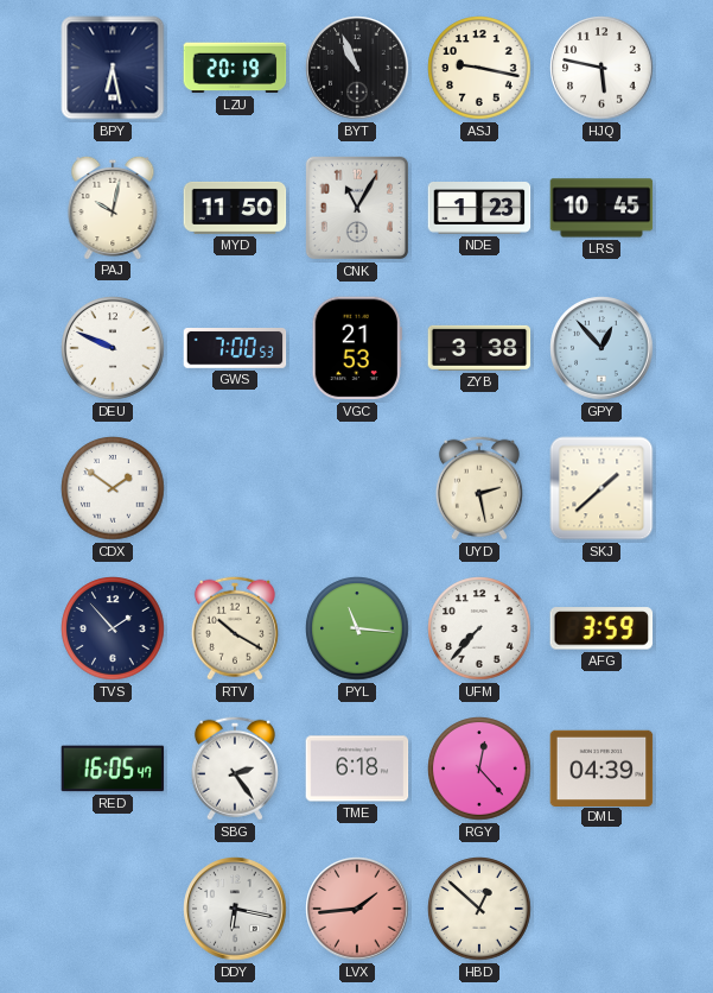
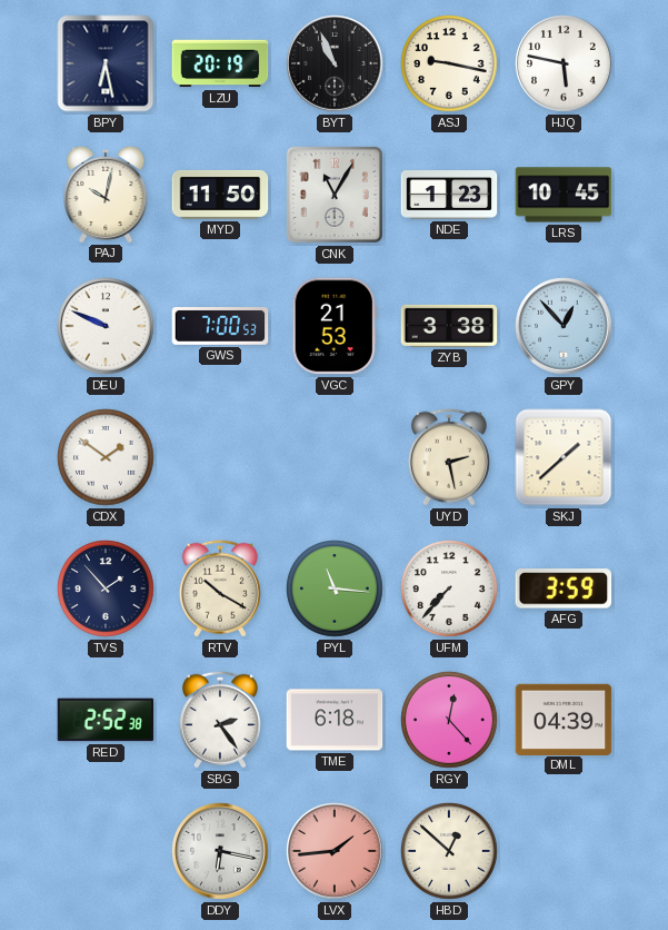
RED: 16:05 -> 2:52 (106, 720)
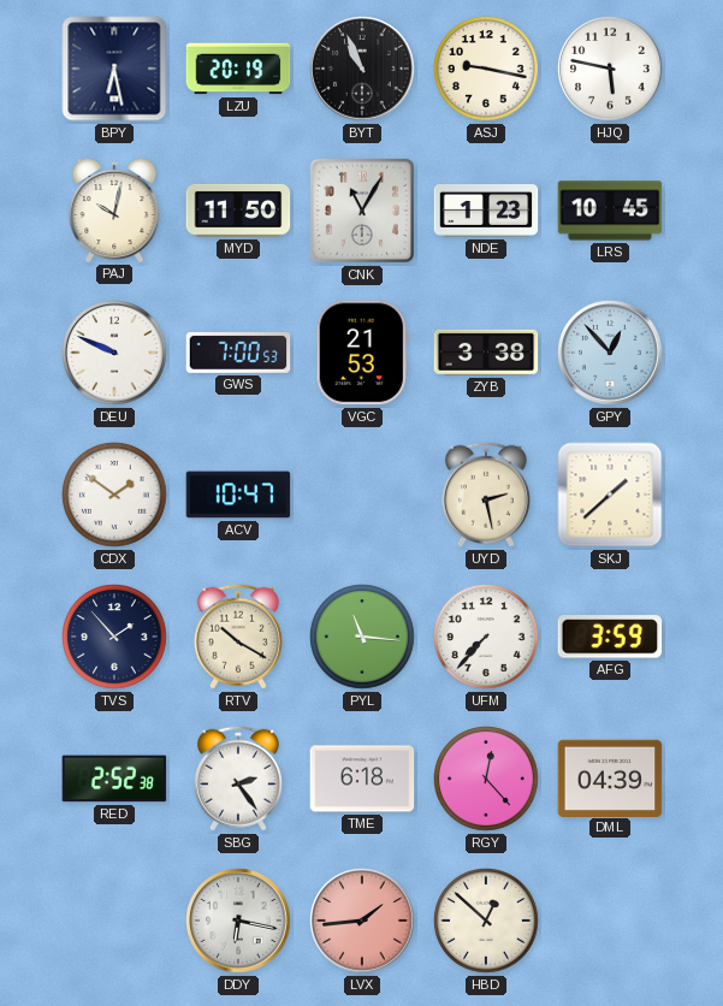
ACV: none -> 10:47 (238, 495)
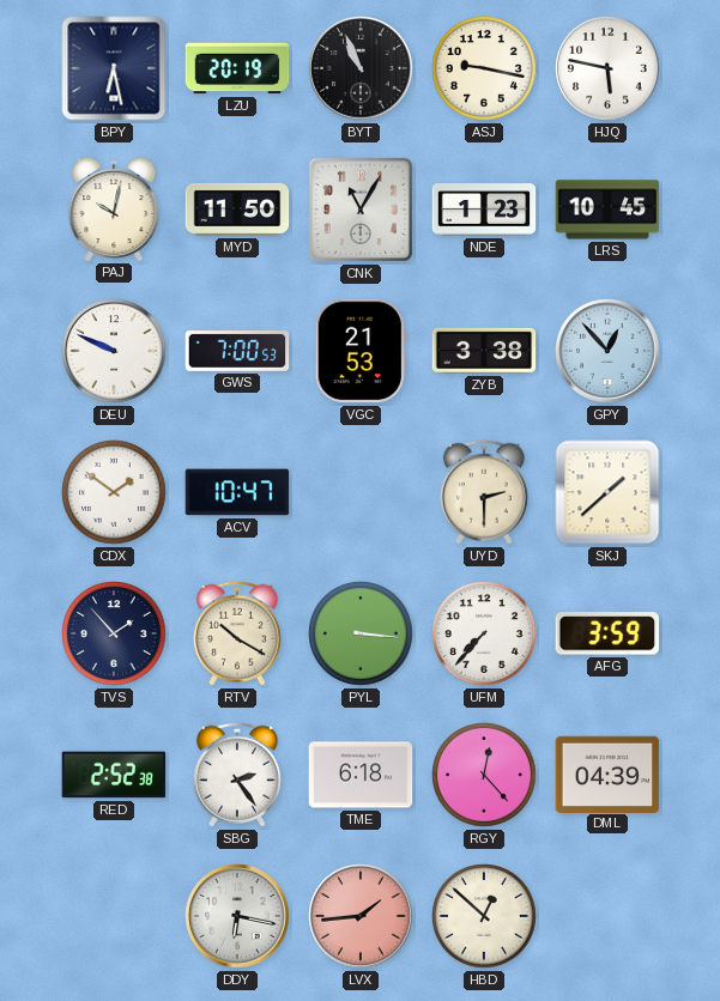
UYD: 2:28 -> 2:30 (484, 492)
PYL: 11:16 -> 3:16 (361, 633)
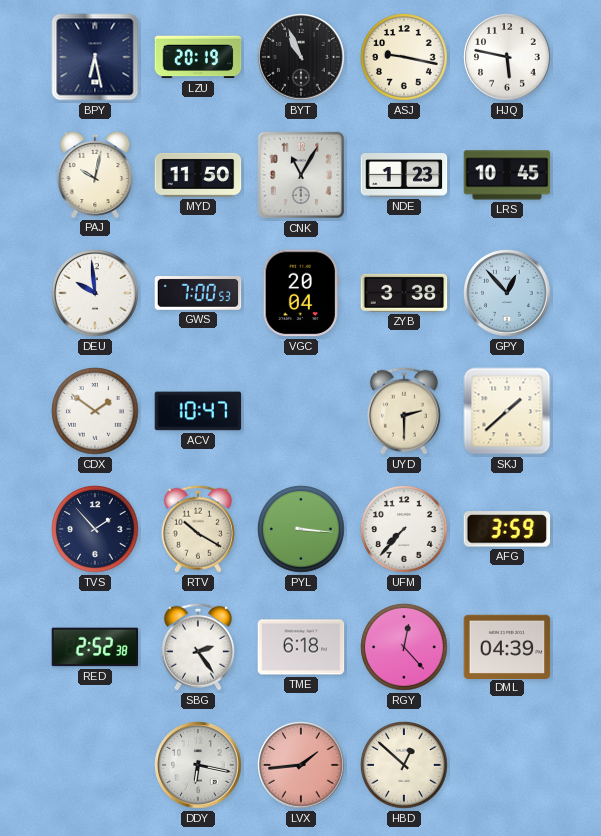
DEU: 9:49 -> 9:59 (95, 293)
VGC: 21:53 -> 20:04 (301, 293)
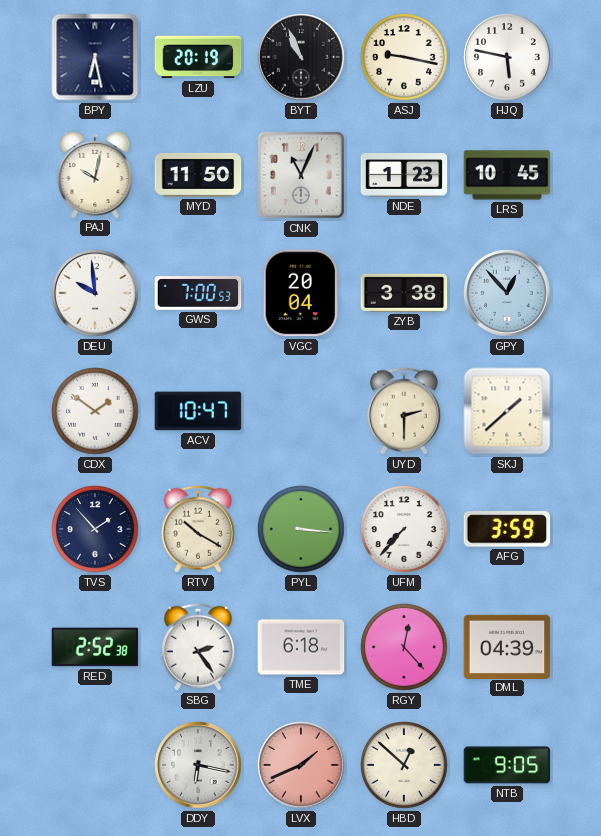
CNK: 11:05 -> 11:04 (301, 175)
LVX: 1:44 -> 1:41 (301, 765)
NTB: none -> 9:05 (507, 765)
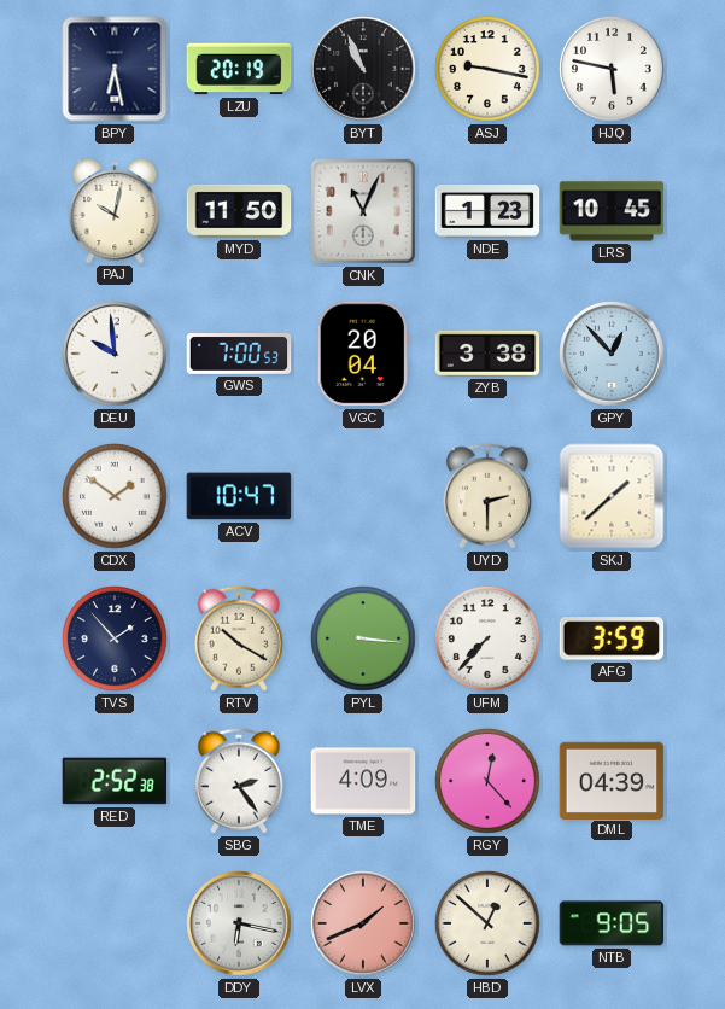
TME: 6:18 -> 4:09 (363, 781)
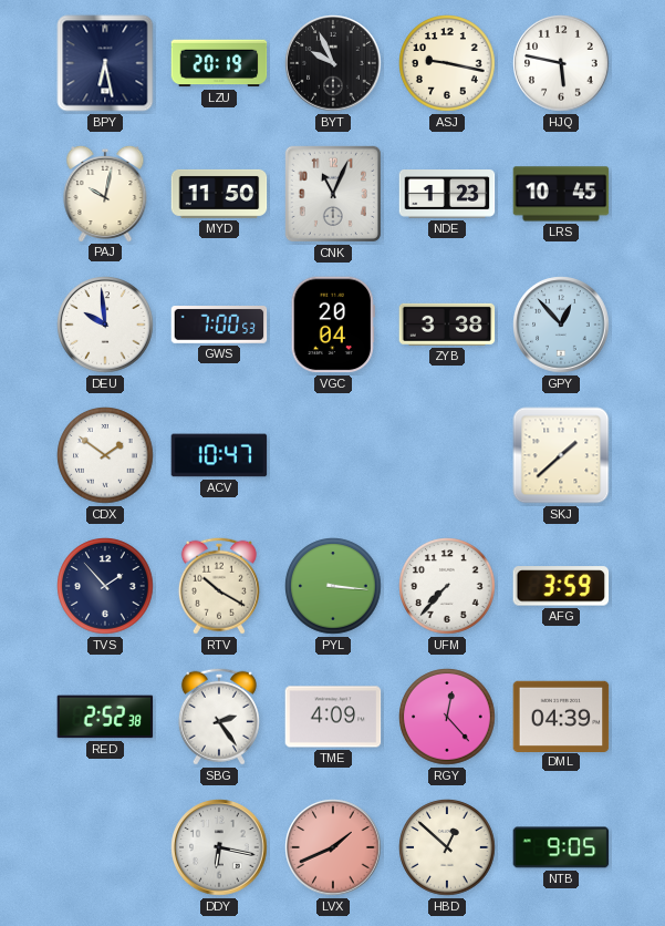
BYT: 10:56 -> 9:56 (333, 63)
UYD: 2:30 -> none (487, 496)
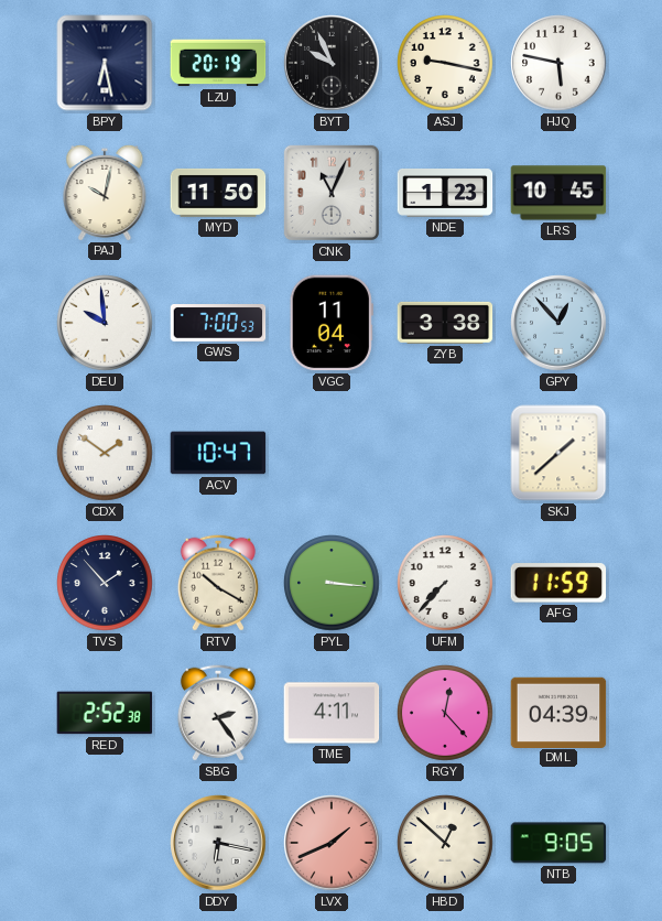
VGC: 20:04 -> 11:04 (332, 323)
AFG: 3:59 -> 11:59 (558, 583)
TME: 4:09 -> 4:11 (332, 713)
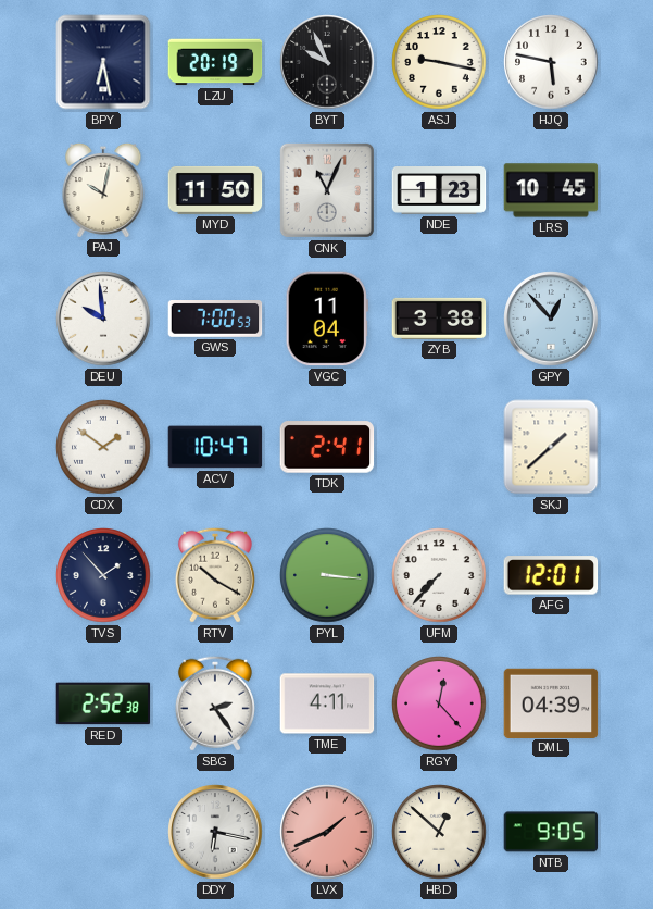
TDK: none -> 2:41 (327, 447)
AFG: 11:59 -> 12:01 (551, 575)
